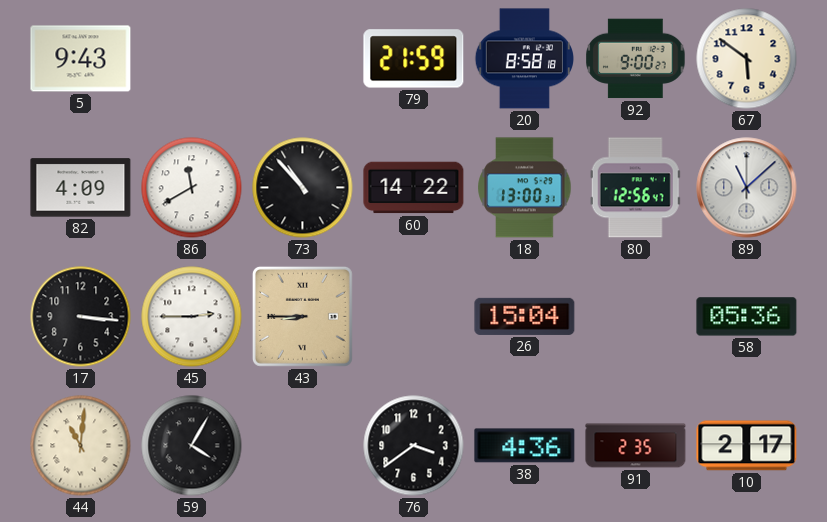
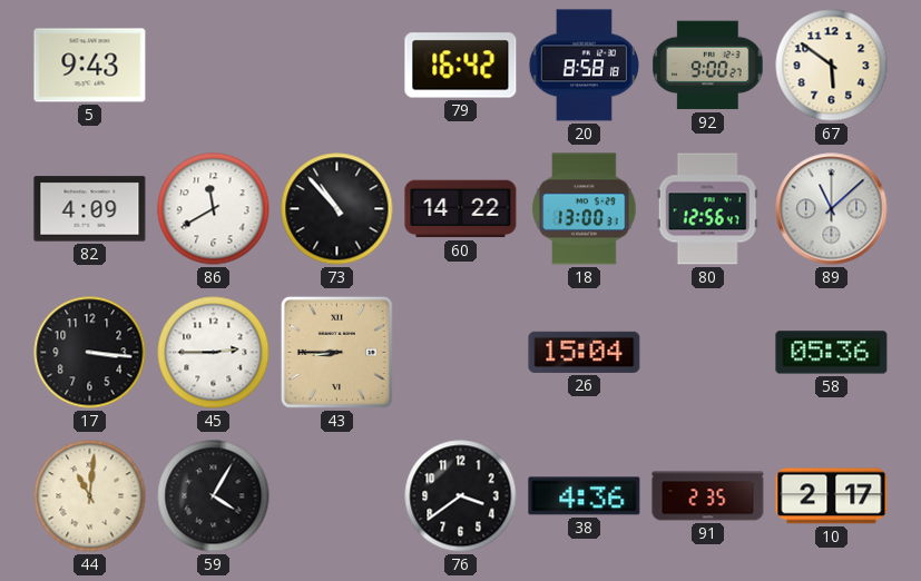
79: 21:59 -> 16:42 (461, 66)
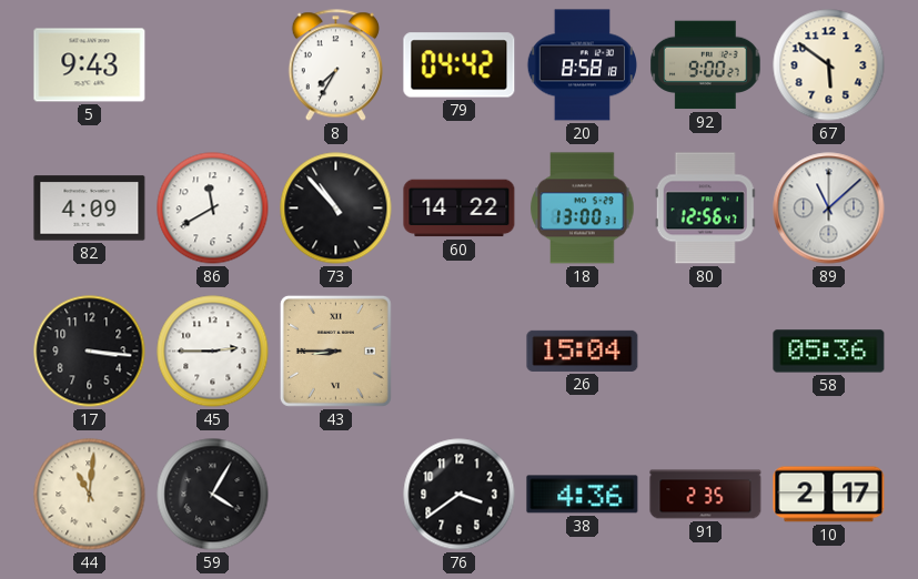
8: none -> 7:35 (335, 65)
79: 16:42 -> 04:42 (460, 65)
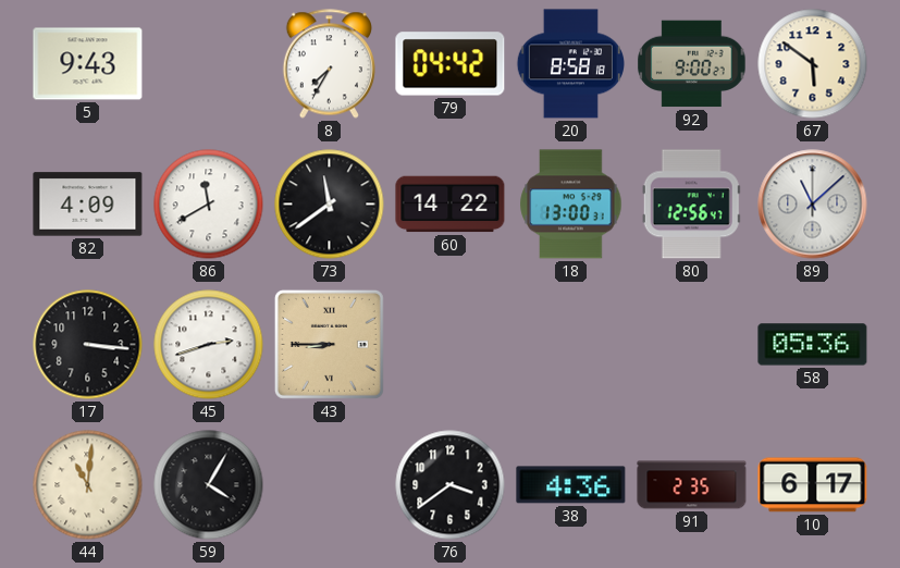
73: 10:53 -> 11:39 (330, 205)
45: 2:45 -> 2:42 (209, 345)
26: 15:04 -> none (583, 351)
10: 2:17 -> 6:17 (813, 485)
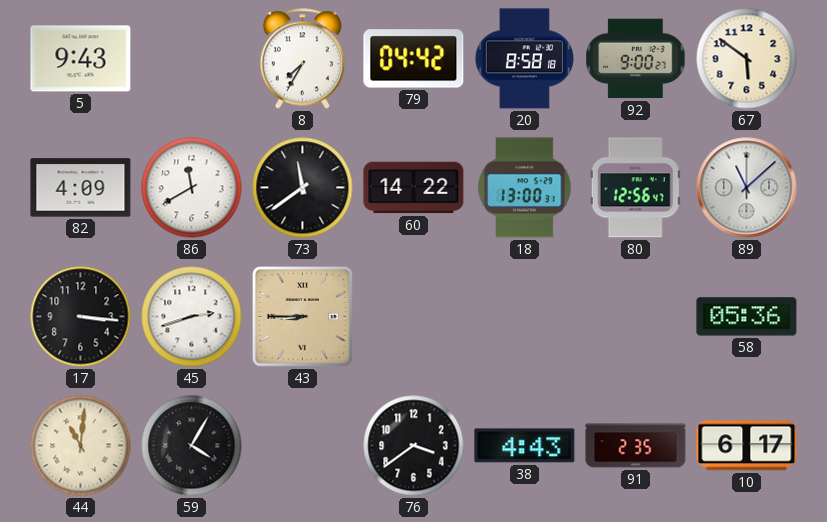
38: 4:36 -> 4:43 (525, 446)
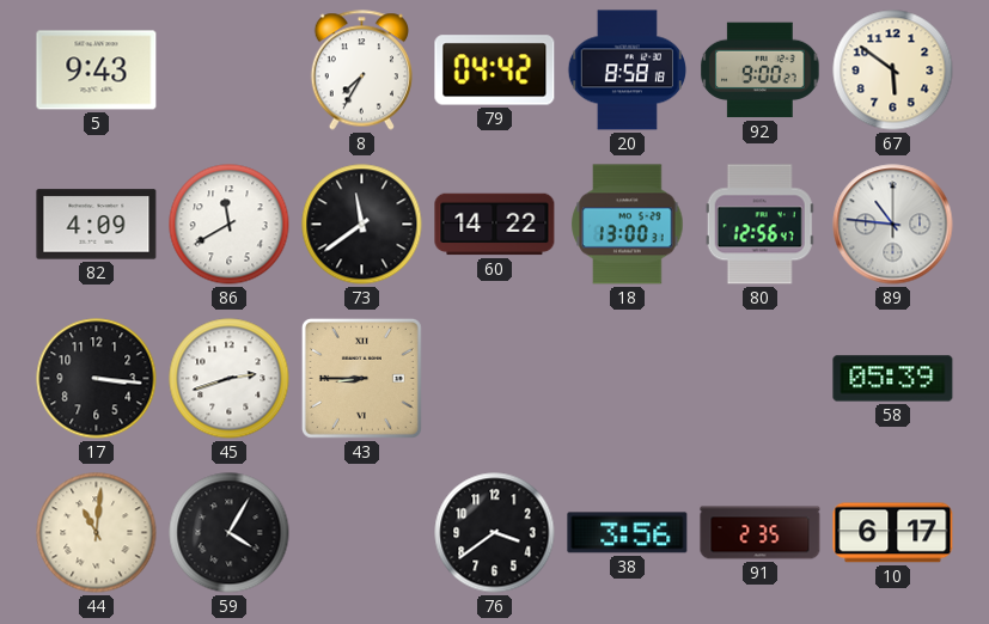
89: 11:08 -> 10:46 (893, 225)
58: 05:36 -> 05:39 (893, 379)
38: 4:43 -> 3:56 (628, 533)
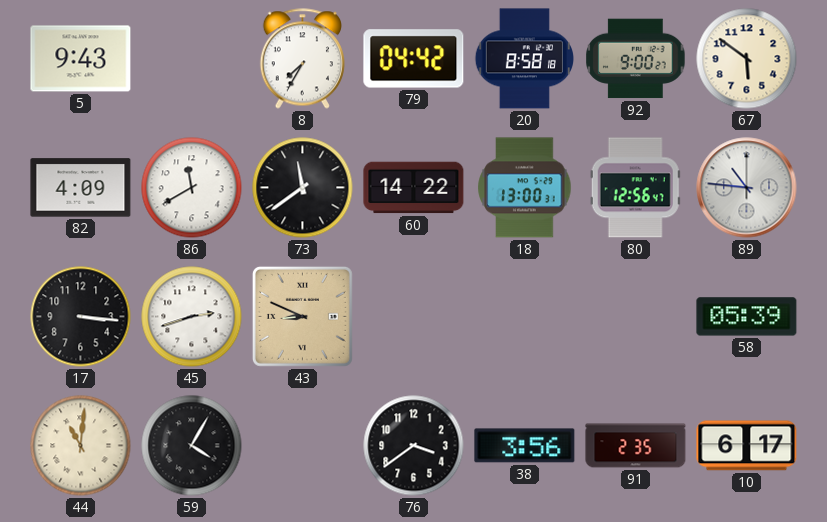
43: 8:45 -> 8:49 (302, 316)
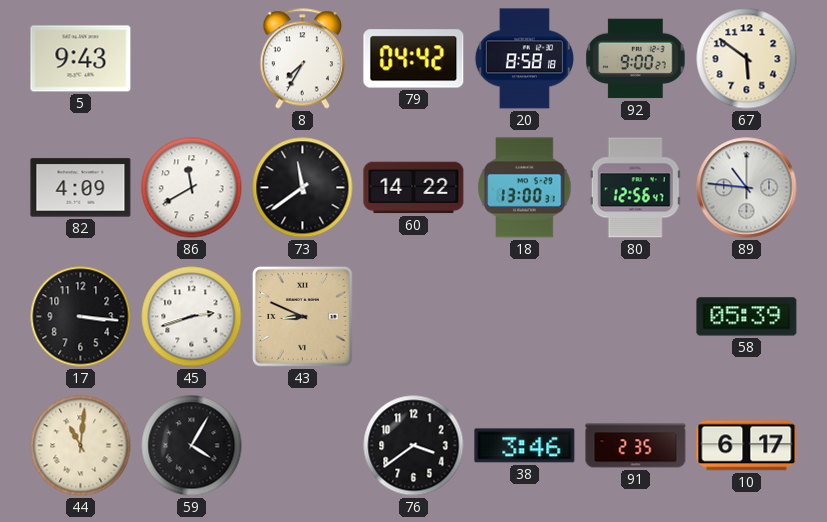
38: 3:56 -> 3:46 (525, 446)
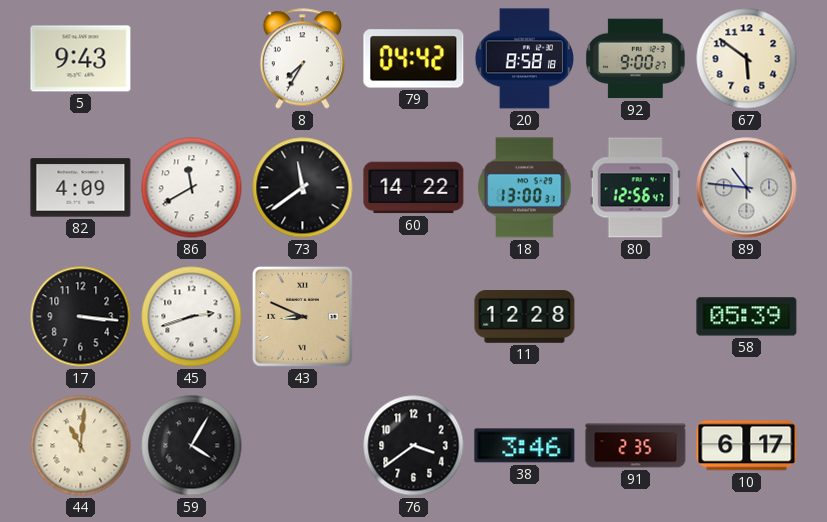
11: none -> 12:28 (525, 317)
